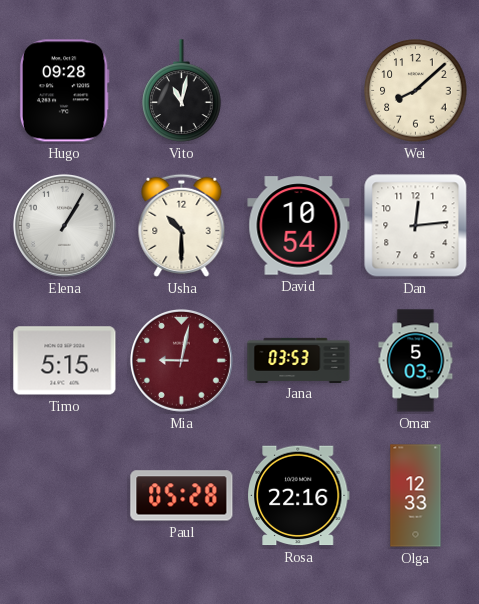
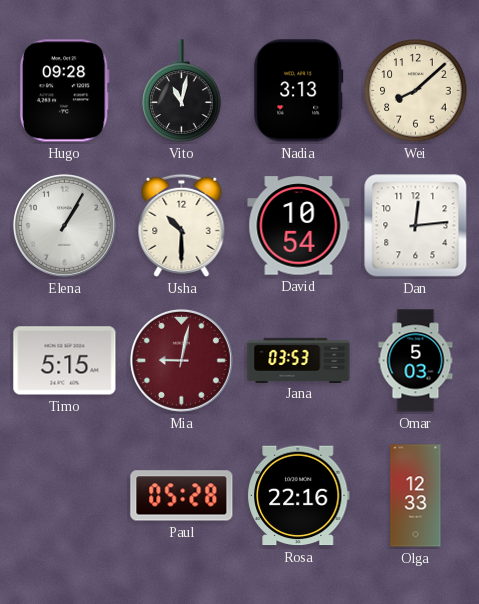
Nadia: none -> 3:13 (299, 91)
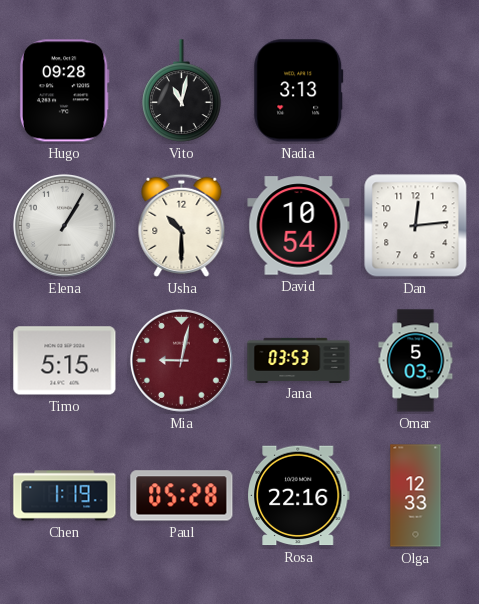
Wei: 8:08 -> none (416, 91)
Chen: none -> 1:19 (65, 496)
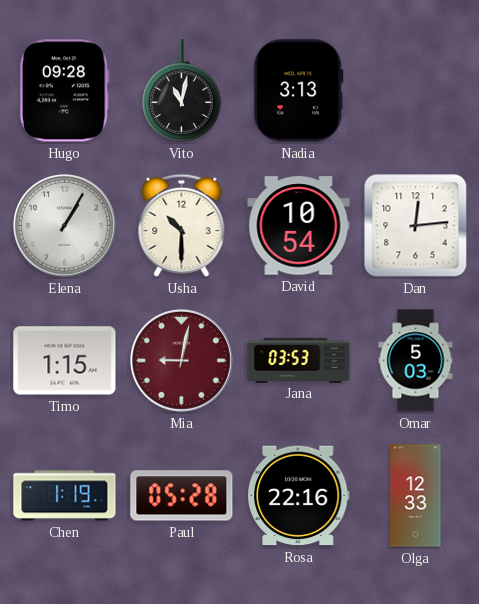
Timo: 5:15 -> 1:15 (65, 361)
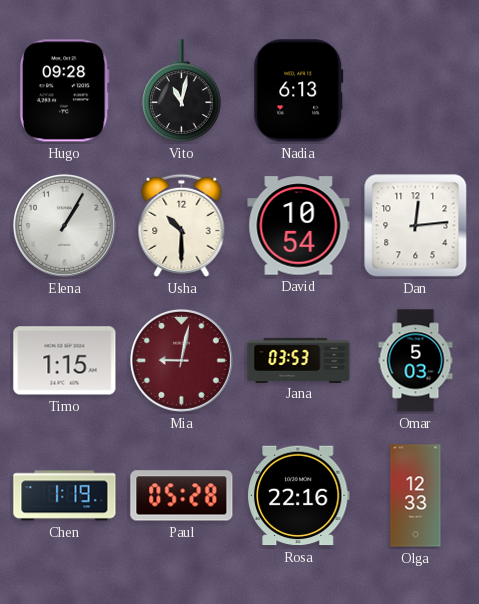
Nadia: 3:13 -> 6:13 (299, 91)
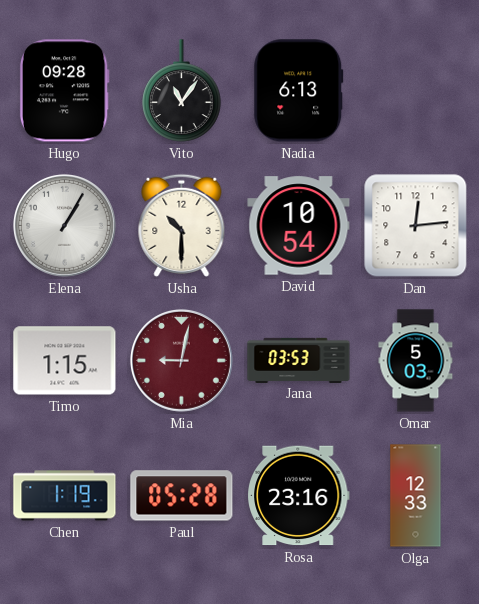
Vito: 11:02 -> 11:06 (182, 91)
Rosa: 22:16 -> 23:16 (299, 496)
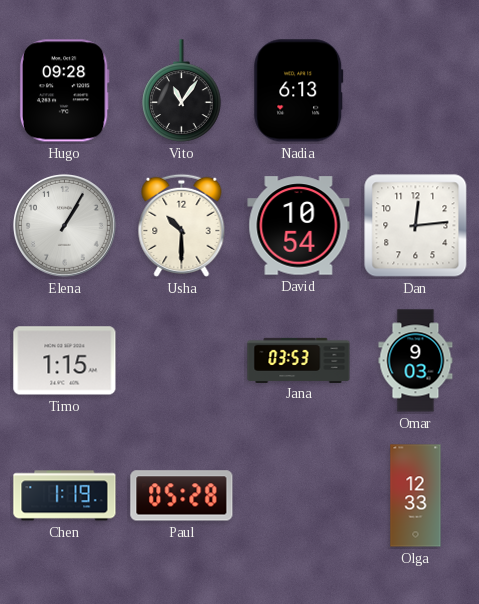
Mia: 9:02 -> none (181, 360)
Omar: 5:03 -> 9:03 (416, 361)
Rosa: 23:16 -> none (299, 496)
